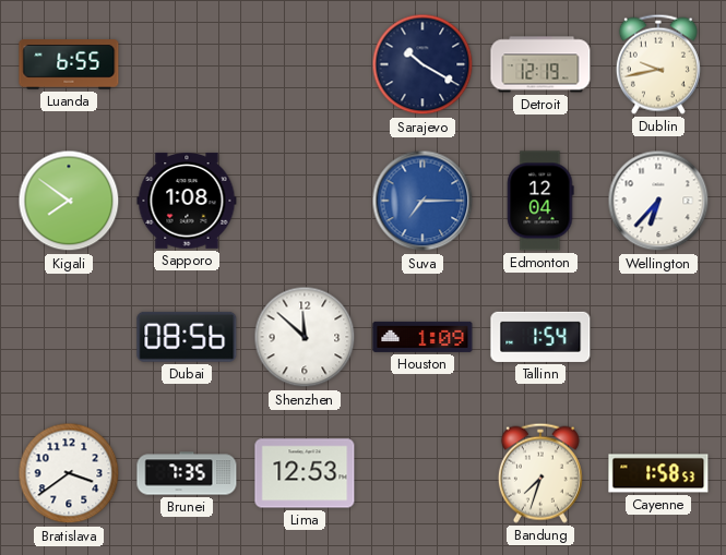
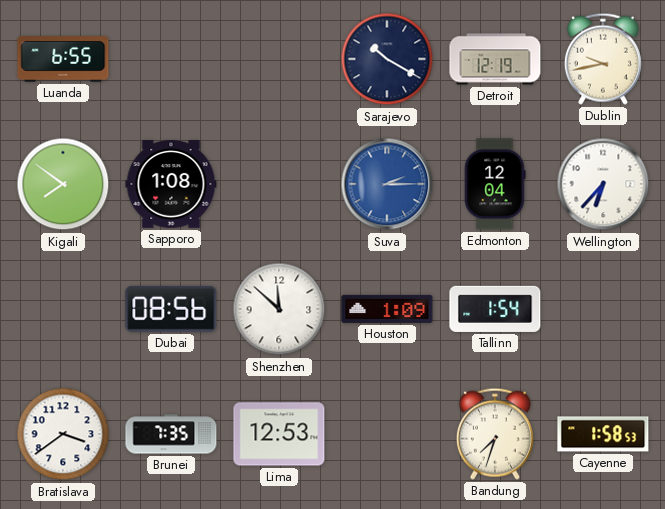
Suva: 7:15 -> 2:15 (387, 184)
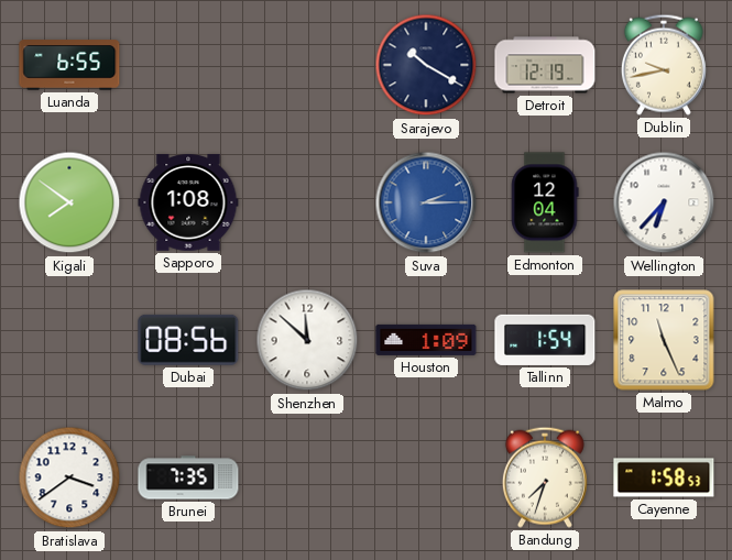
Malmo: none -> 11:26 (664, 340)
Lima: 12:53 -> none (279, 434)
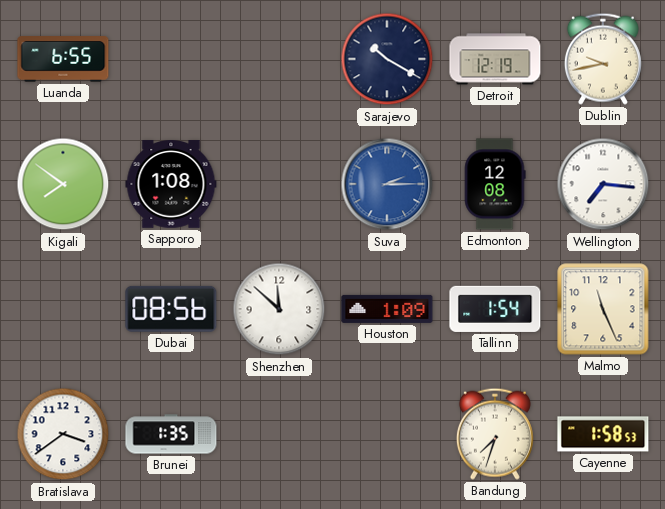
Edmonton: 12:04 -> 12:08 (495, 184)
Wellington: 6:37 -> 7:16 (603, 184)
Brunei: 7:35 -> 1:35 (171, 434)
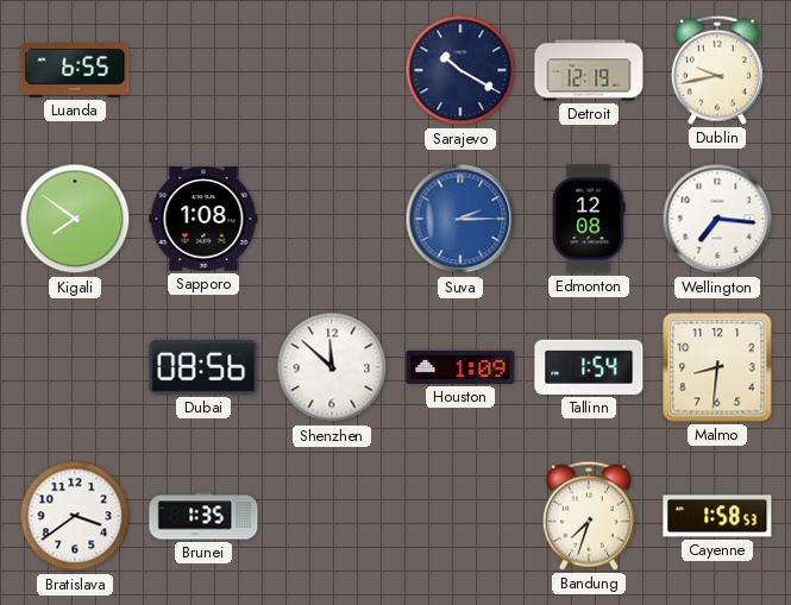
Malmo: 11:26 -> 8:31 (717, 367)
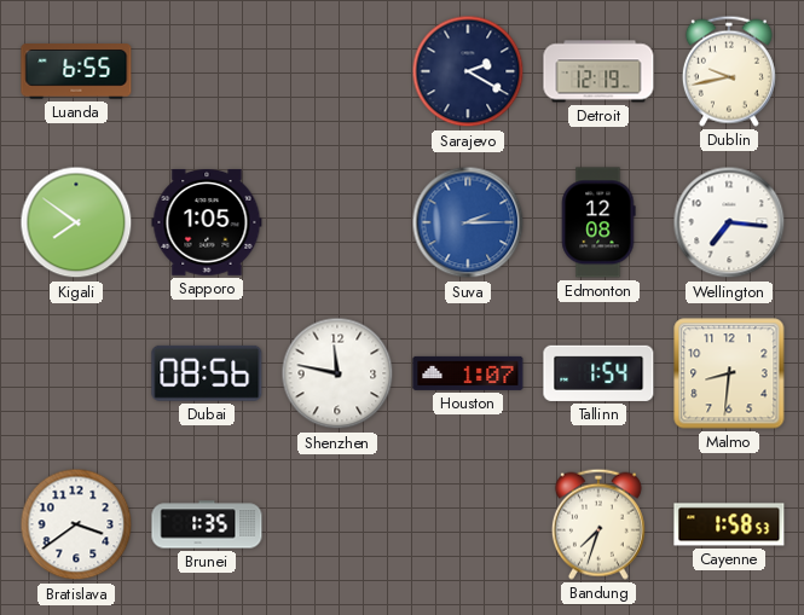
Sarajevo: 10:20 -> 2:20 (468, 71)
Sapporo: 1:08 -> 1:05 (207, 222)
Shenzhen: 11:52 -> 11:47 (337, 373)
Houston: 1:09 -> 1:07 (468, 373)
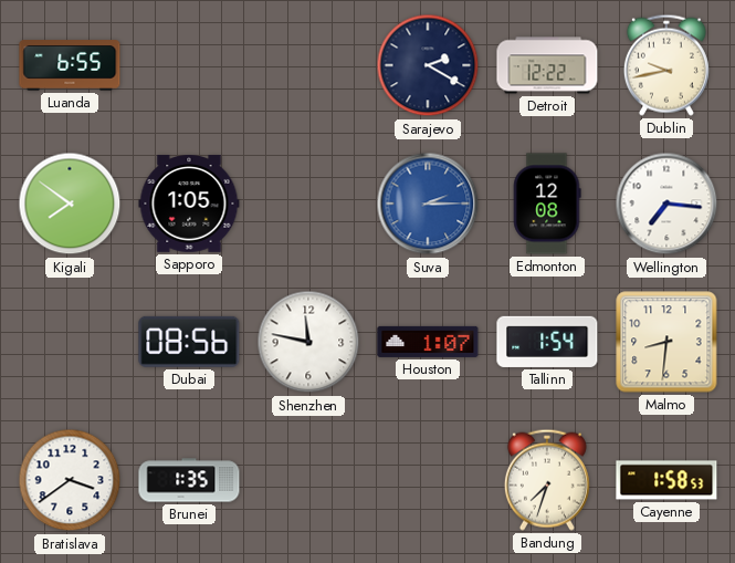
Detroit: 12:19 -> 12:22 (547, 65)
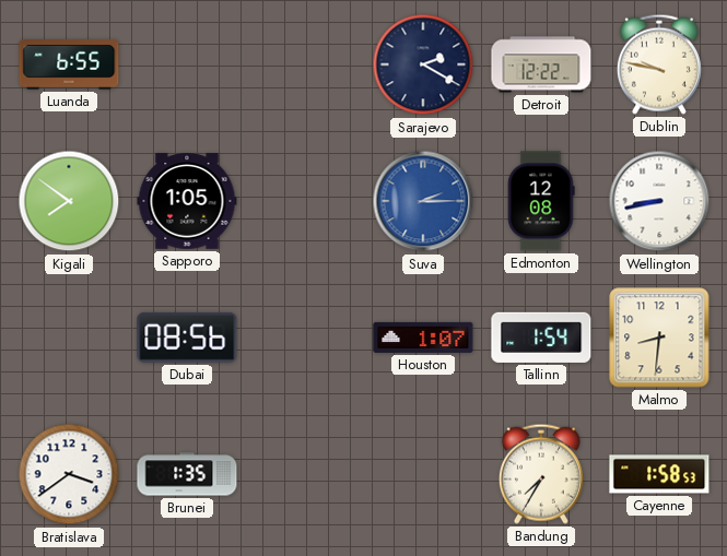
Dublin: 9:43 -> 9:47 (659, 64)
Wellington: 7:16 -> 8:43 (659, 201)
Shenzhen: 11:47 -> none (308, 342)
Bandung: 7:33 -> 7:35 (541, 474)
